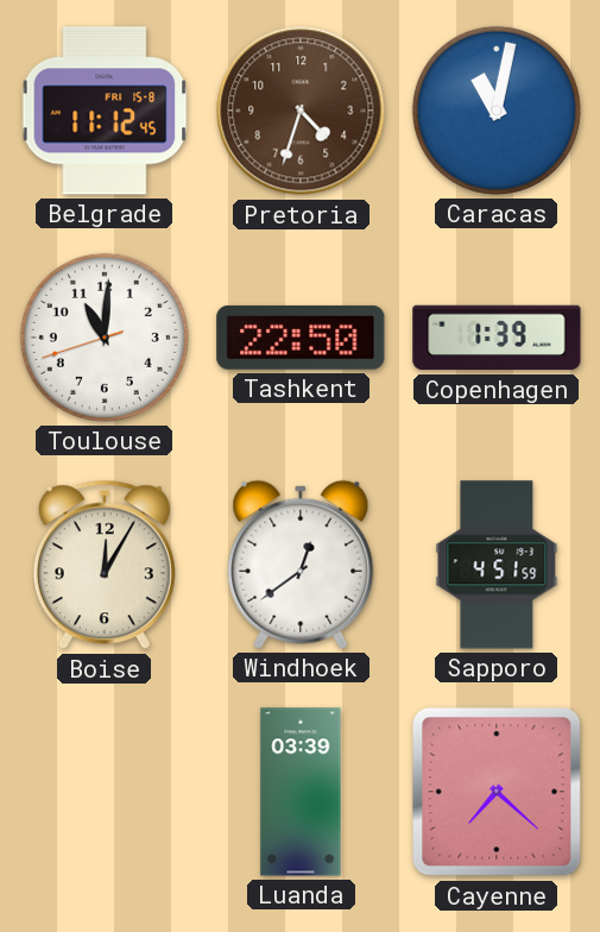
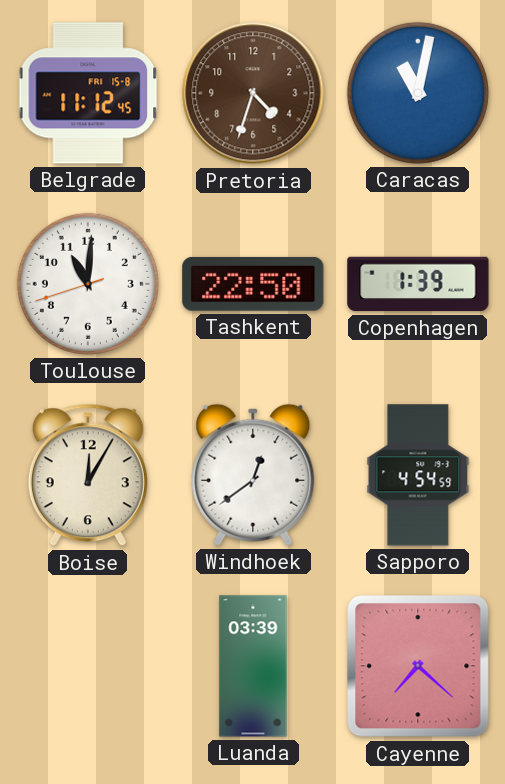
Sapporo: 4:51 -> 4:54 (418, 475)
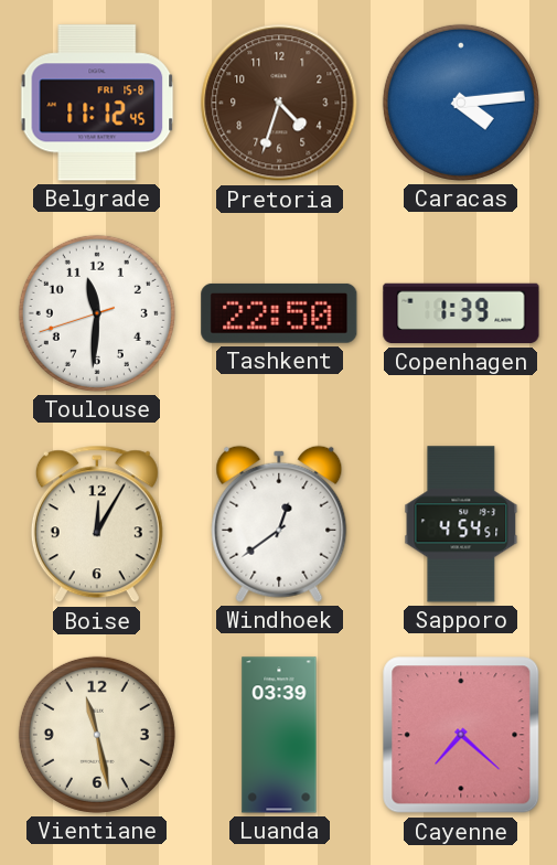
Caracas: 11:02 -> 4:14 (461, 103)
Toulouse: 11:00 -> 11:30 (97, 313)
Sapporo: 4:54:59 -> 4:54:51 (461, 524)
Vientiane: none -> 11:28 (97, 735)
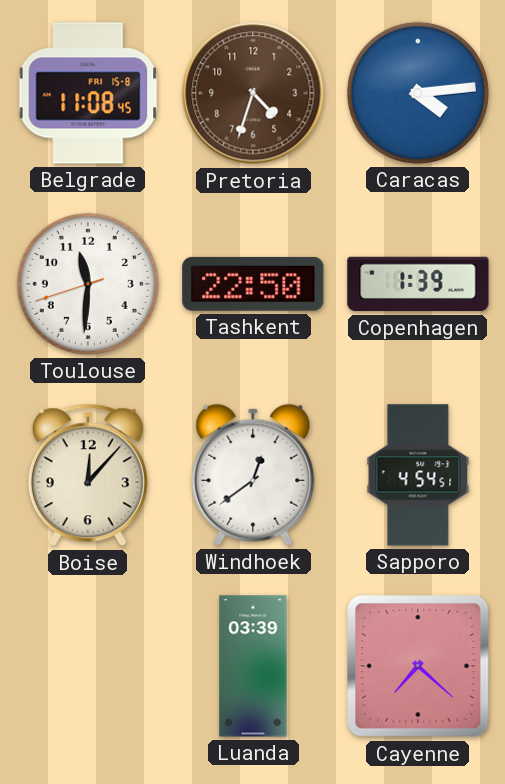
Belgrade: 11:12 -> 11:08 (88, 93)
Boise: 12:05 -> 12:07 (88, 475)
Vientiane: 11:28 -> none (97, 735)
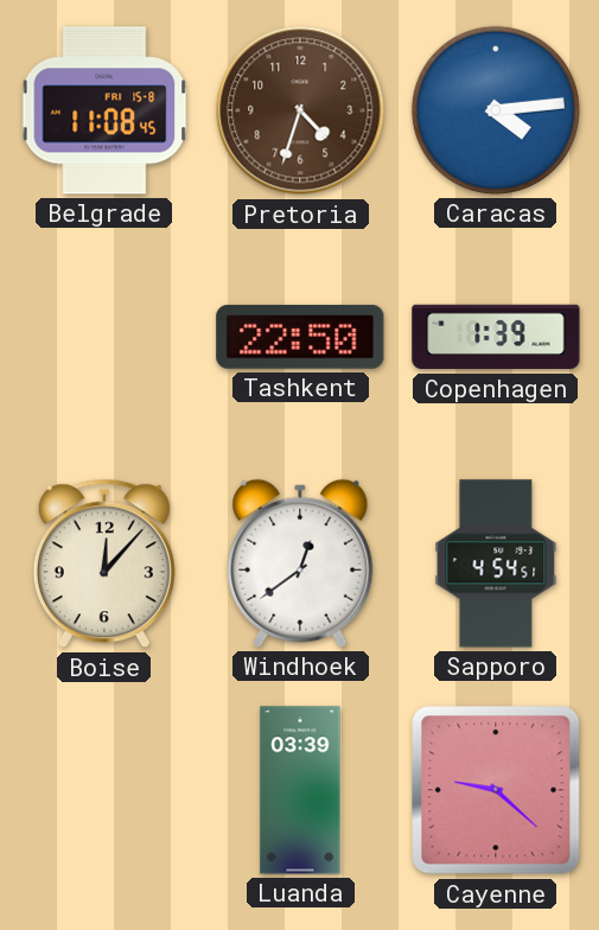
Toulouse: 11:30 -> none (88, 284)
Cayenne: 7:22 -> 9:22 (496, 790)
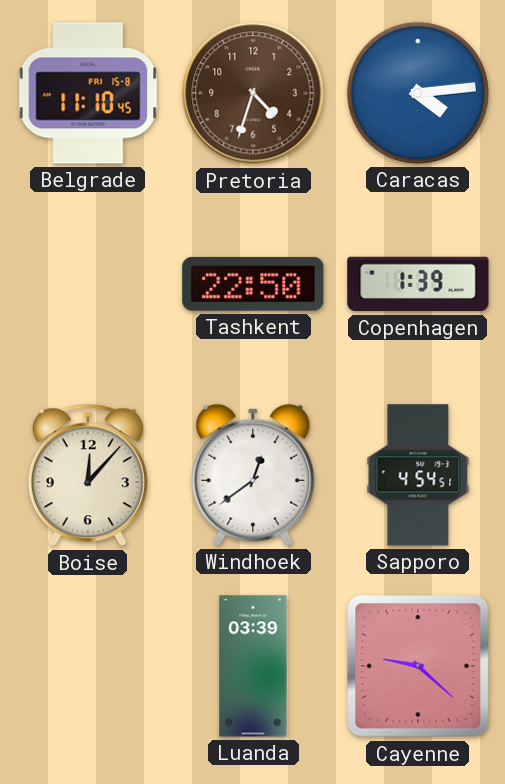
Belgrade: 11:08 -> 11:10 (88, 93)
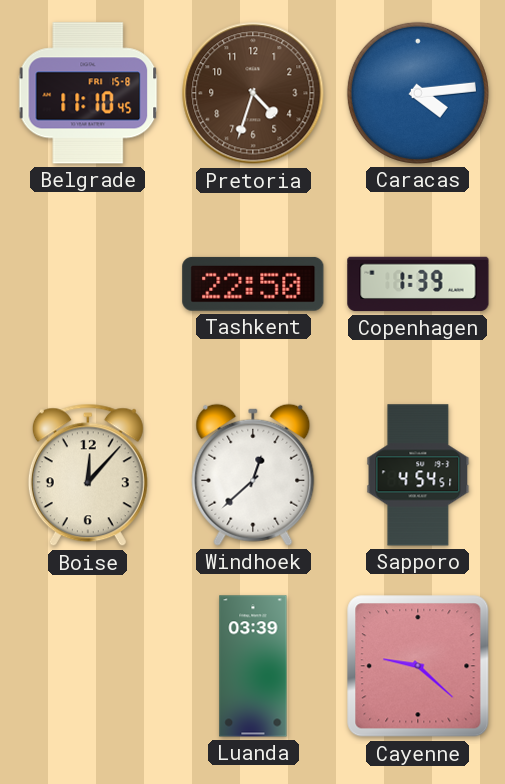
Windhoek: 12:39 -> 12:38 (253, 475)
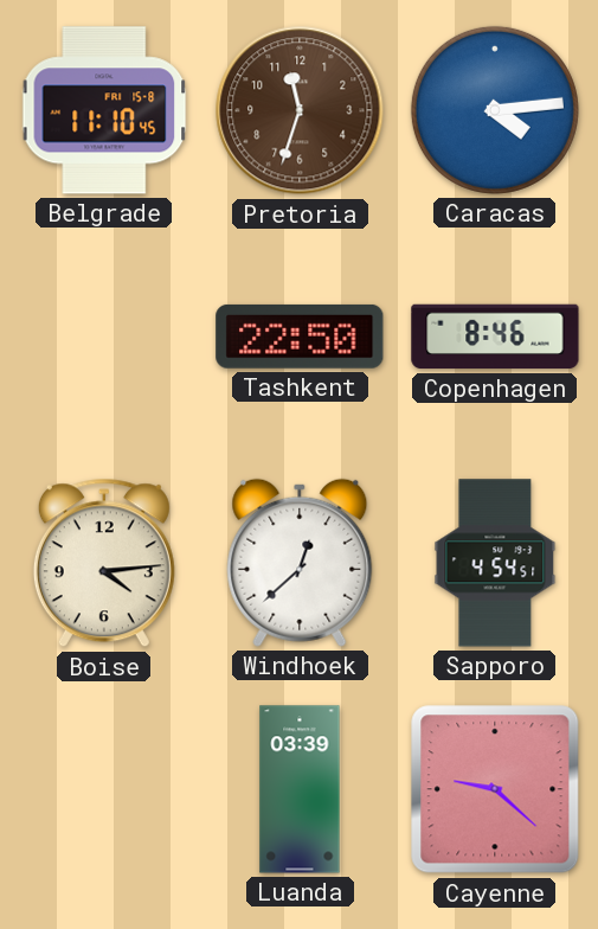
Pretoria: 4:33 -> 11:33 (300, 110)
Copenhagen: 1:39 -> 8:46 (495, 337)
Boise: 12:07 -> 4:14 (104, 563)
